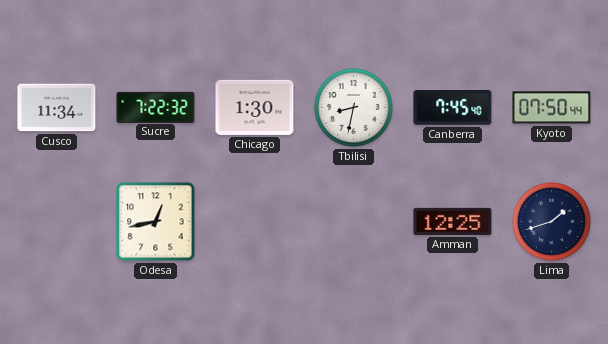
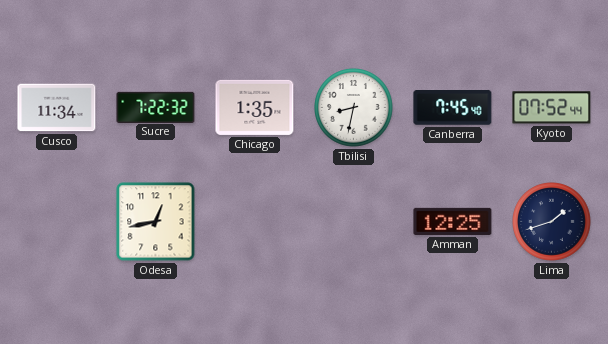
Chicago: 1:30 -> 1:35 (255, 107)
Kyoto: 07:50 -> 07:52 (552, 108)
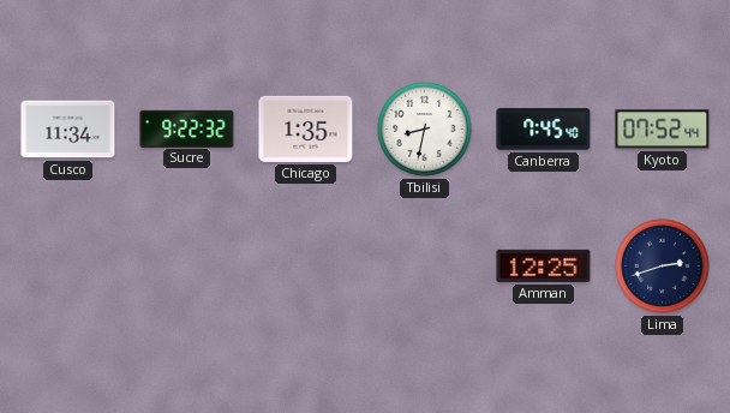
Sucre: 7:22 -> 9:22 (187, 128)
Odesa: 12:43 -> none (156, 222)
Lima: 1:42 -> 2:42 (663, 267)
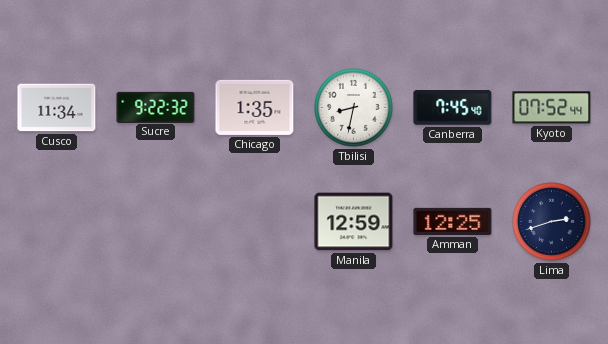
Manila: none -> 12:59 (354, 222)
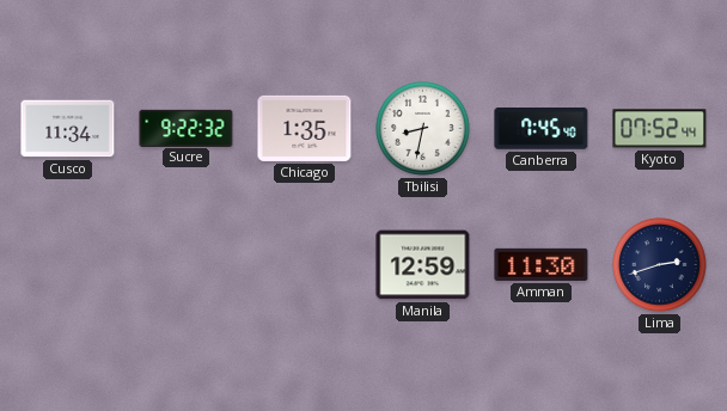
Amman: 12:25 -> 11:30 (542, 264)
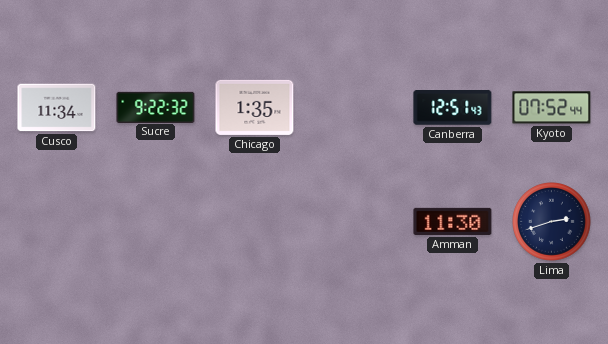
Tbilisi: 8:32 -> none (423, 129)
Canberra: 7:45 -> 12:51 (453, 108)
Manila: 12:59 -> none (423, 265)
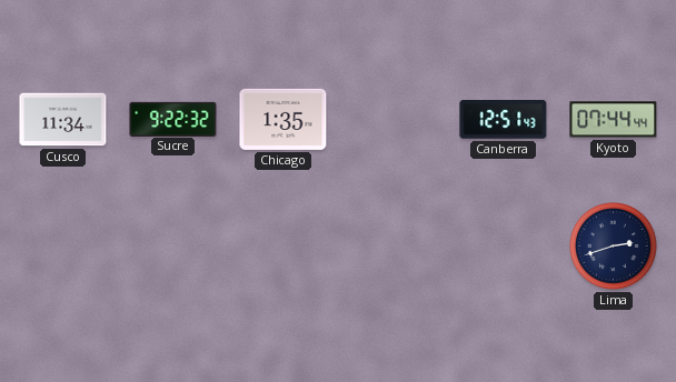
Kyoto: 07:52 -> 07:44 (614, 120)
Amman: 11:30 -> none (453, 221)
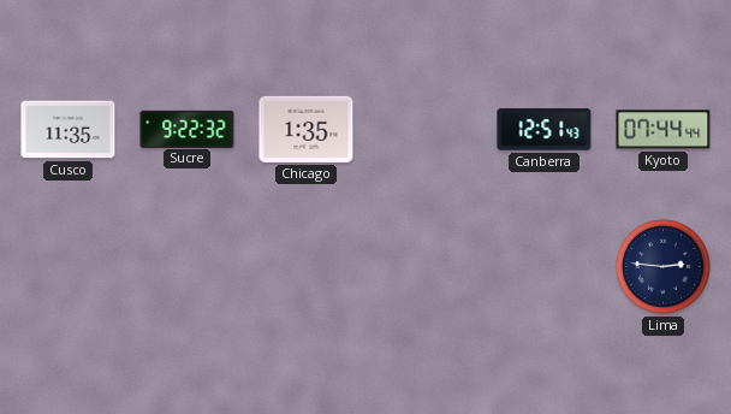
Cusco: 11:34 -> 11:35 (69, 130)
Lima: 2:42 -> 2:46 (664, 267)
